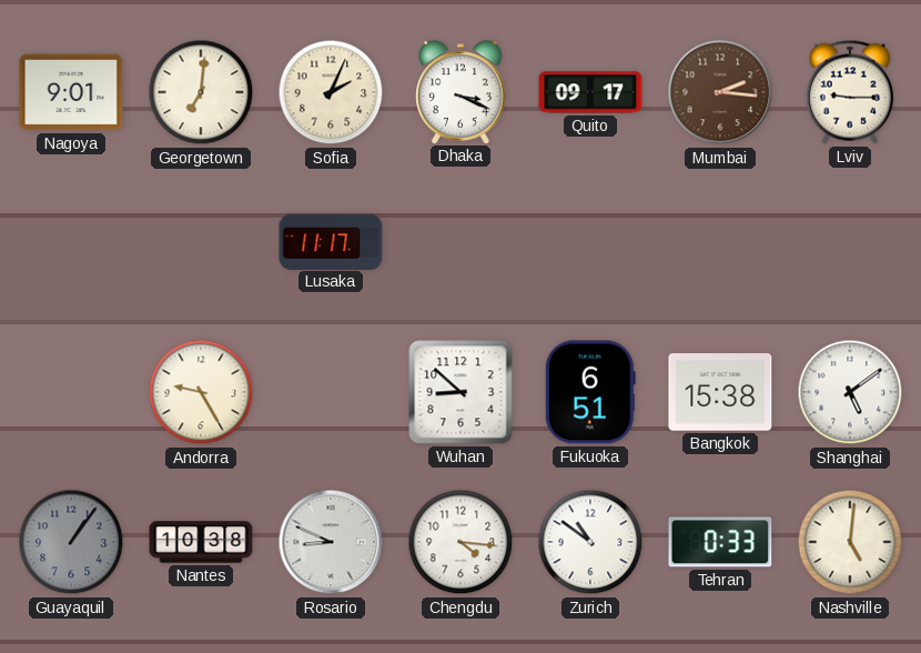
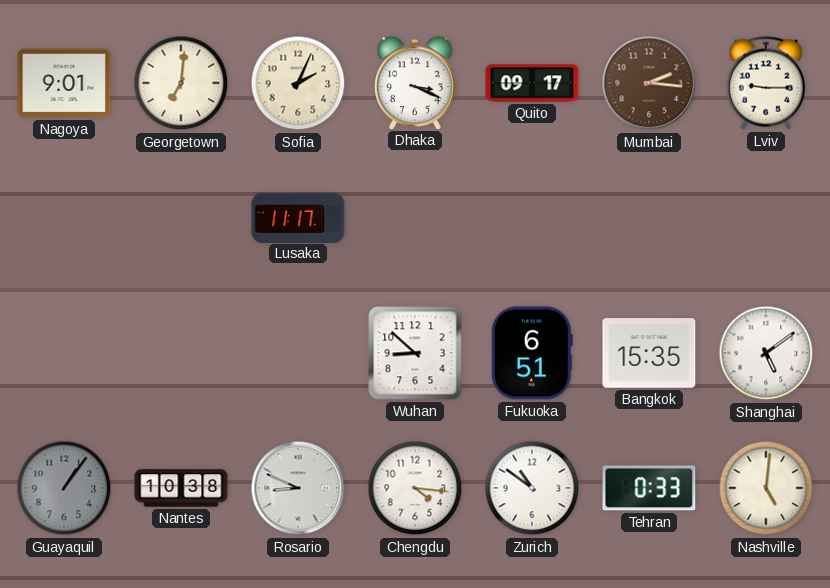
Andorra: 9:25 -> none (201, 392)
Bangkok: 15:38 -> 15:35 (649, 353)
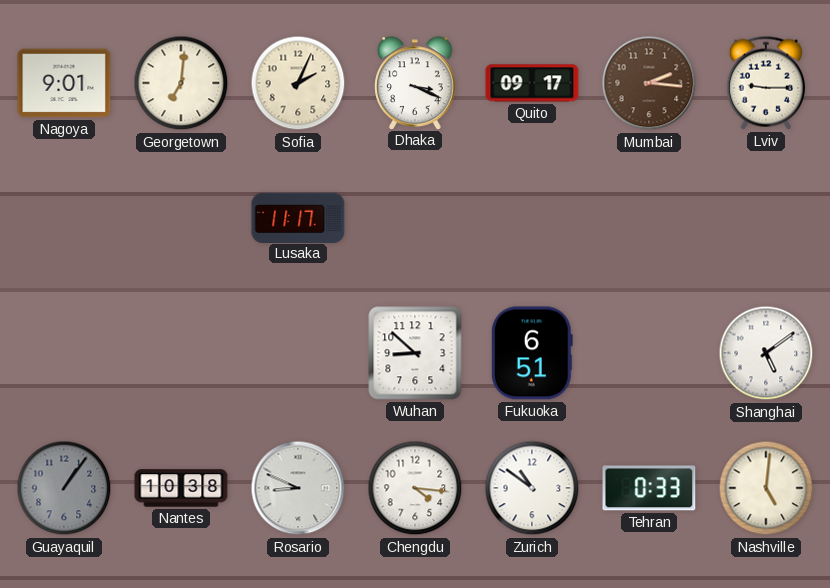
Bangkok: 15:35 -> none (649, 353)
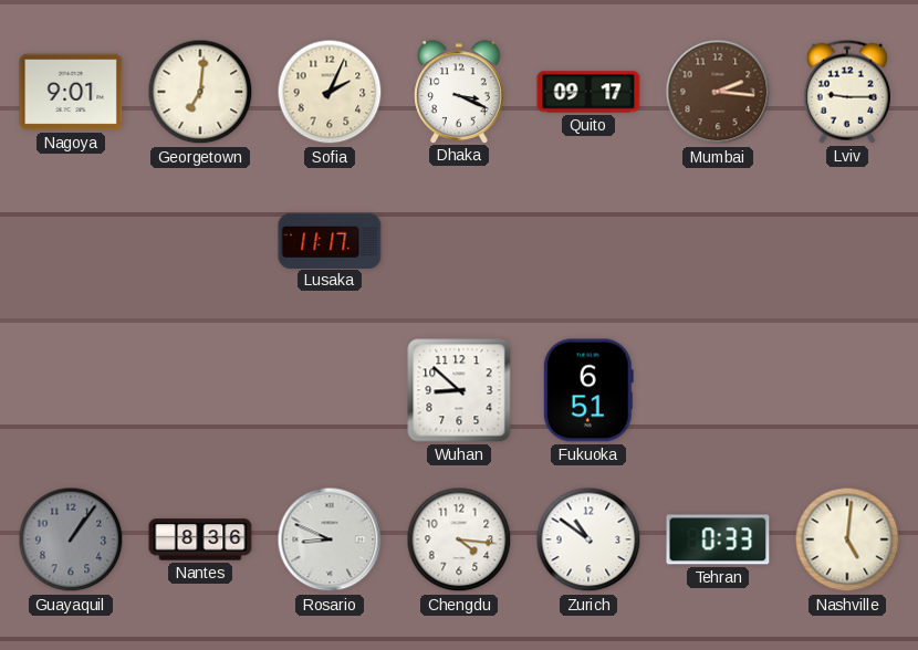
Shanghai: 5:09 -> none (766, 353)
Nantes: 10:38 -> 8:36 (200, 539)
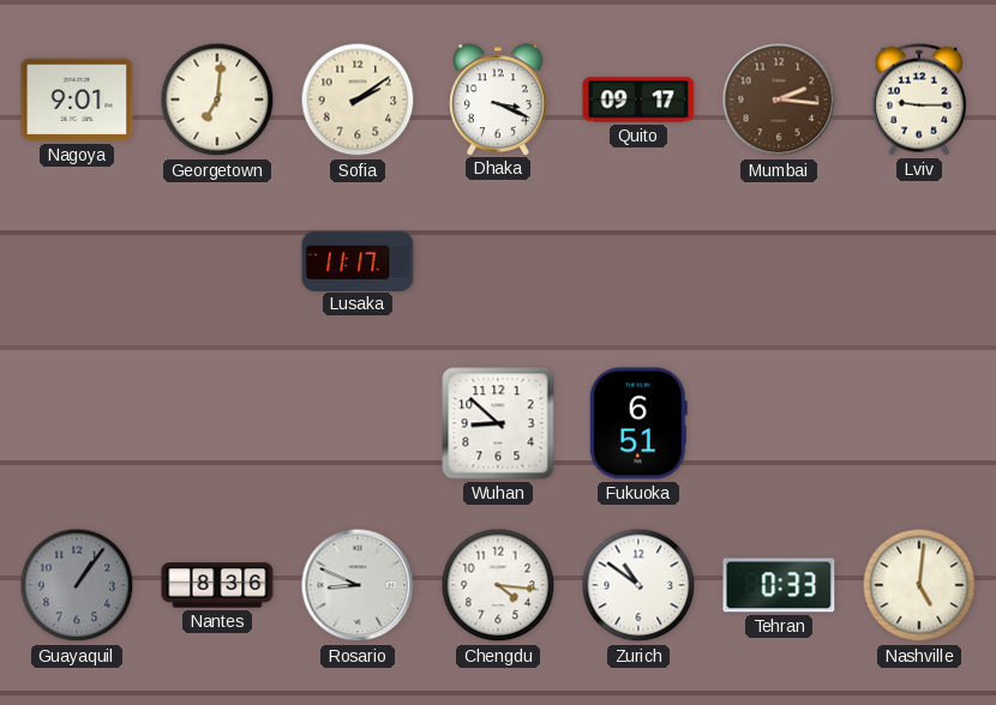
Sofia: 2:04 -> 2:09 (358, 100)
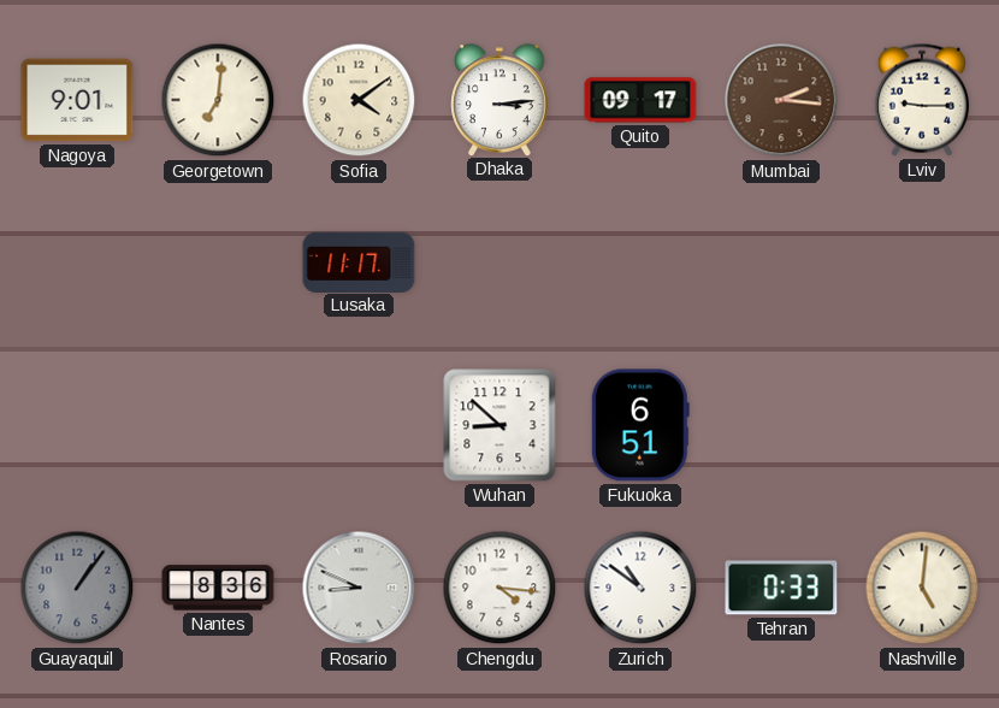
Sofia: 2:09 -> 4:09 (359, 100)
Dhaka: 3:19 -> 3:14 (499, 100)
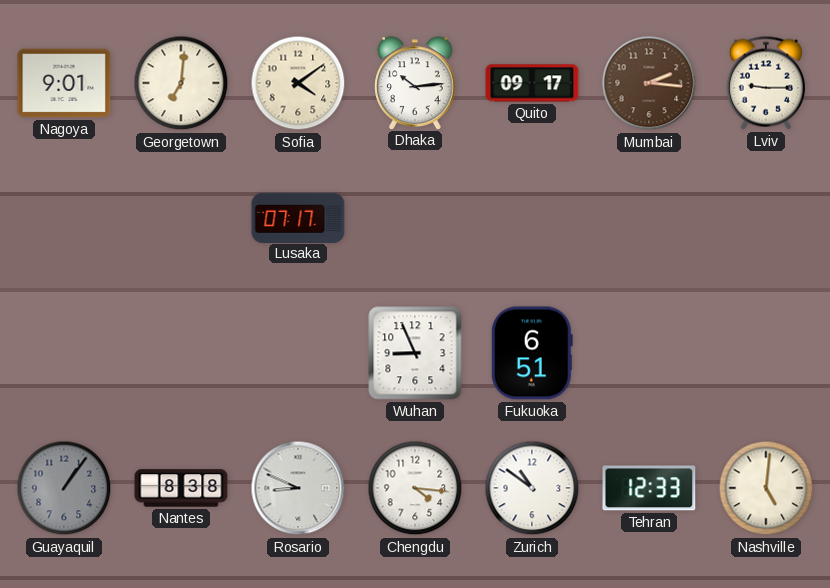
Dhaka: 3:14 -> 10:14 (415, 83)
Lusaka: 11:17 -> 07:17 (298, 217)
Wuhan: 8:52 -> 8:56 (415, 353)
Nantes: 8:36 -> 8:38 (181, 488)
Tehran: 0:33 -> 12:33 (649, 488)
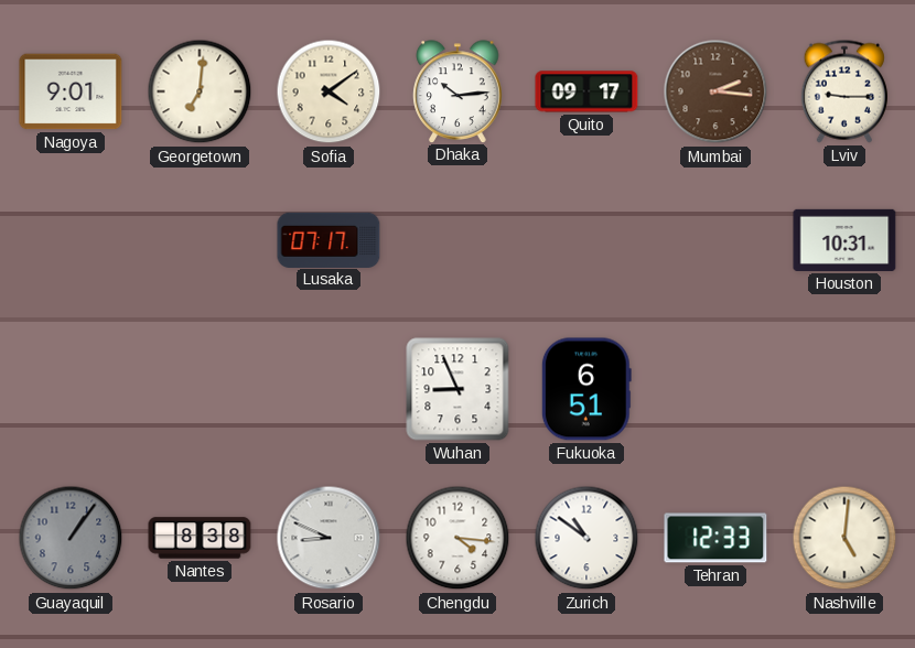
Houston: none -> 10:31 (844, 240)
